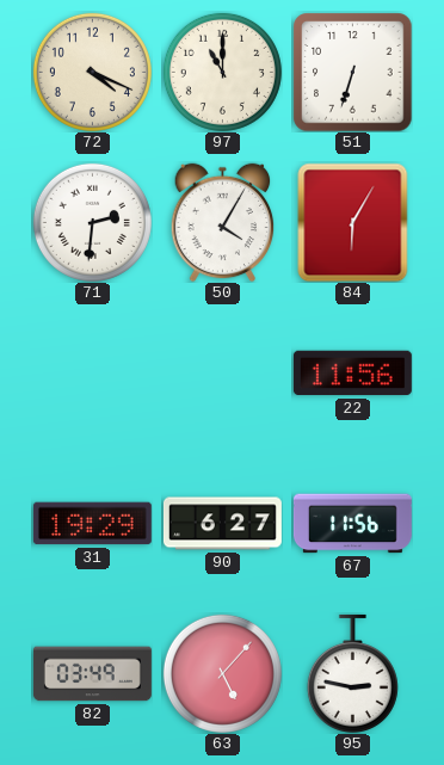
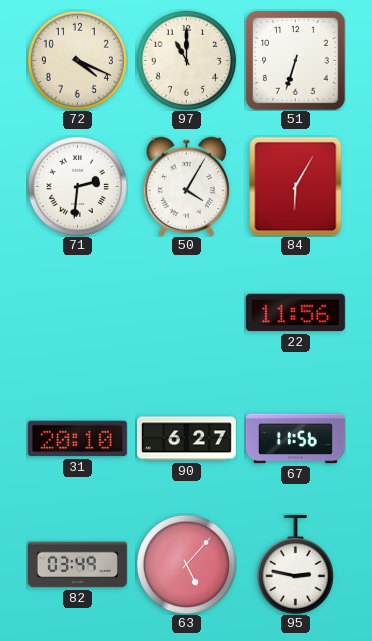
31: 19:29 -> 20:10 (77, 439)
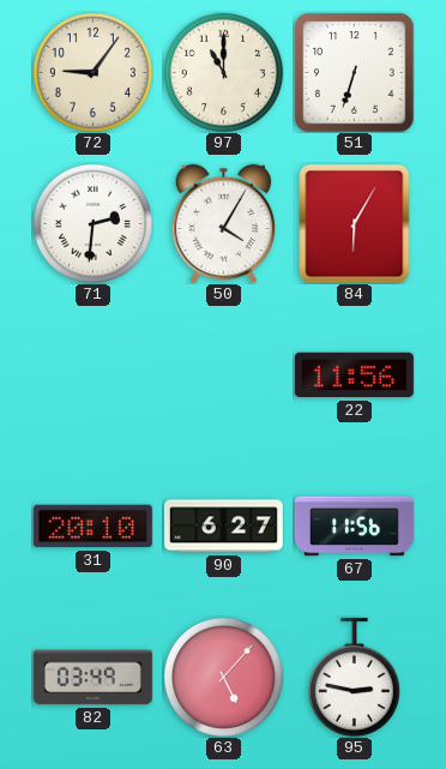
72: 4:19 -> 9:06 (92, 72)
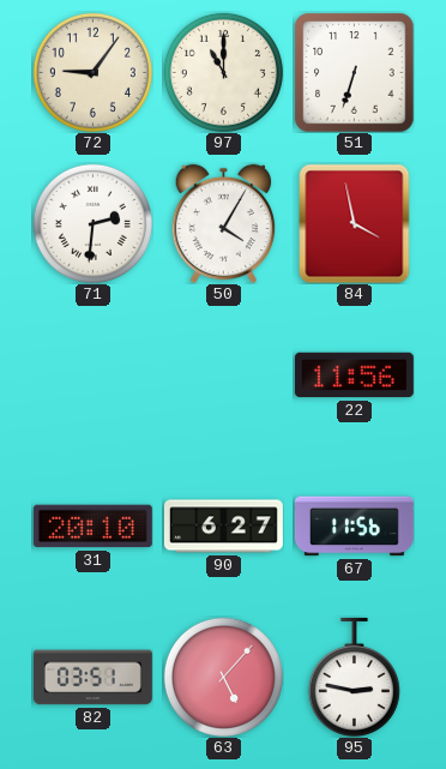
84: 6:05 -> 3:58 (355, 223)
82: 03:49 -> 03:51 (92, 678)
